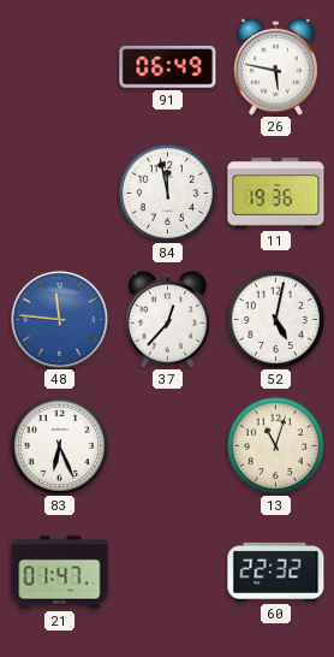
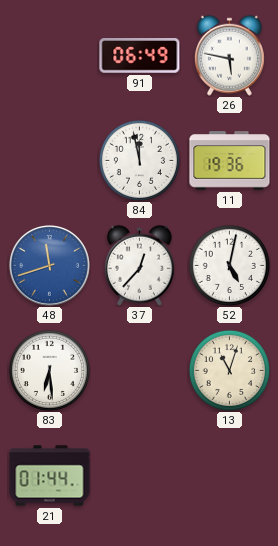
48: 11:46 -> 11:42 (49, 265)
83: 6:26 -> 6:29 (49, 370)
21: 01:47 -> 01:44 (50, 476)
60: 22:32 -> none (276, 572)
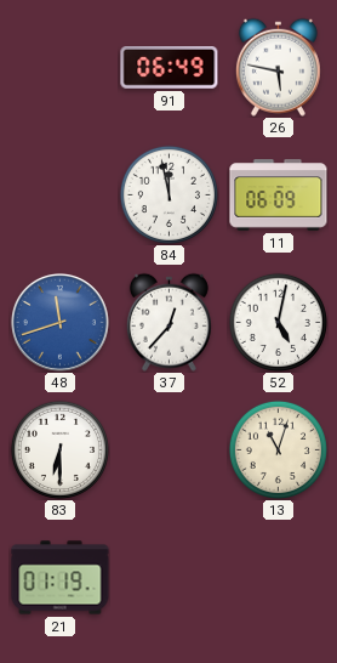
11: 19:36 -> 06:09 (279, 195)
83: 6:29 -> 6:30 (59, 449)
21: 01:44 -> 01:19 (61, 578)
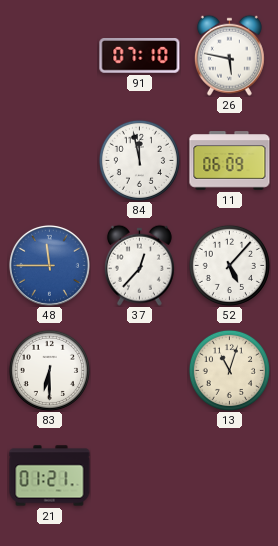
91: 06:49 -> 07:10 (140, 56)
48: 11:42 -> 11:45 (49, 265)
52: 5:02 -> 5:07 (229, 265)
21: 01:19 -> 01:21 (50, 476)
